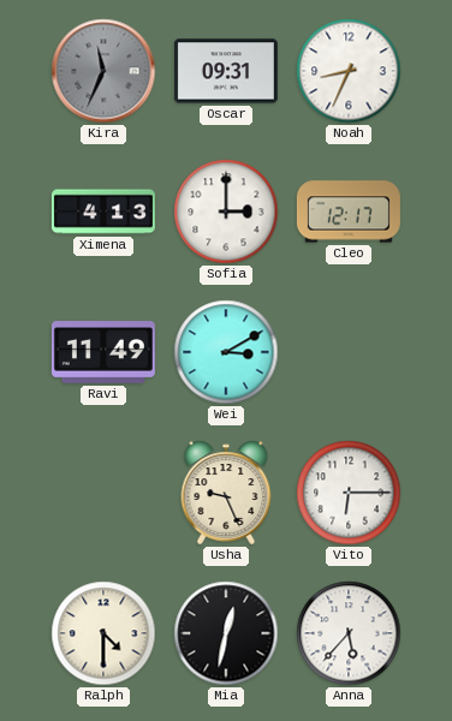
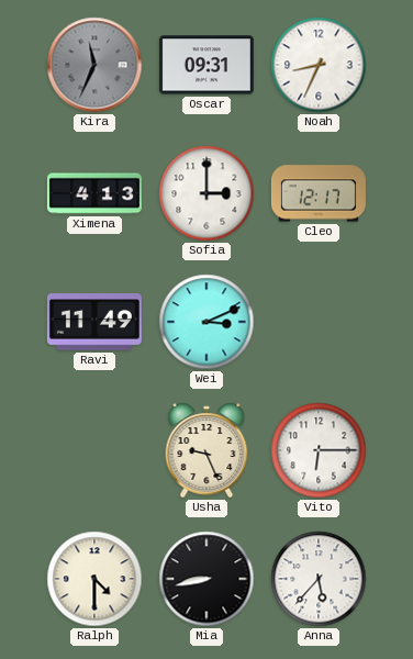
Wei: 3:10 -> 3:11 (206, 322)
Mia: 12:32 -> 8:43 (206, 579)
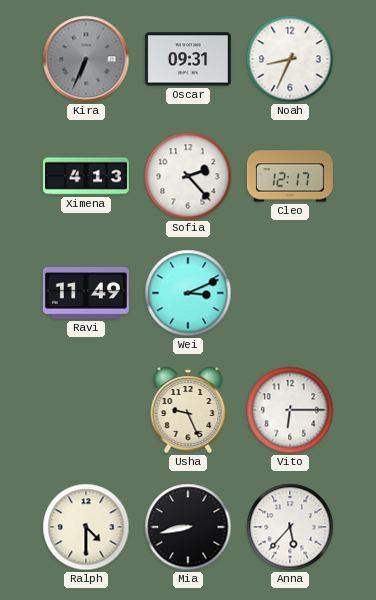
Kira: 11:34 -> 6:34 (86, 59)
Sofia: 3:00 -> 2:23 (188, 176)
